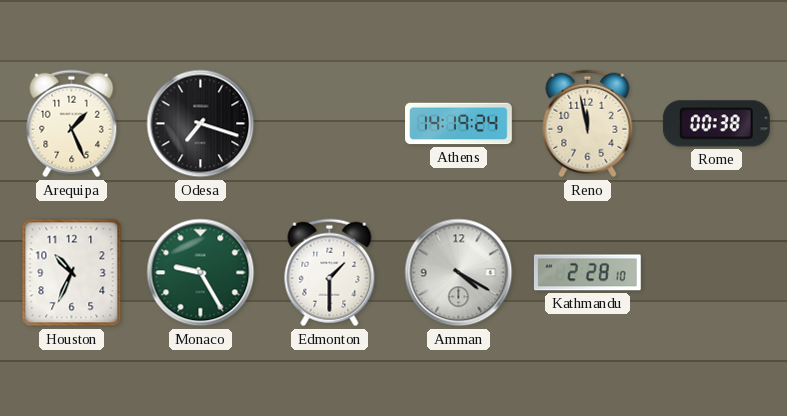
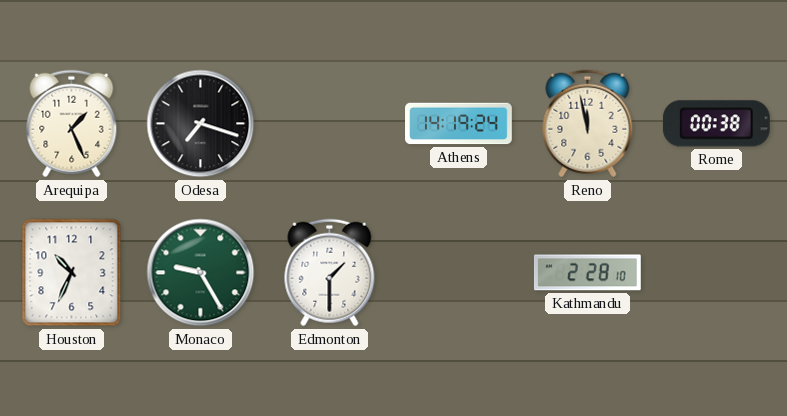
Amman: 4:20 -> none (459, 273)
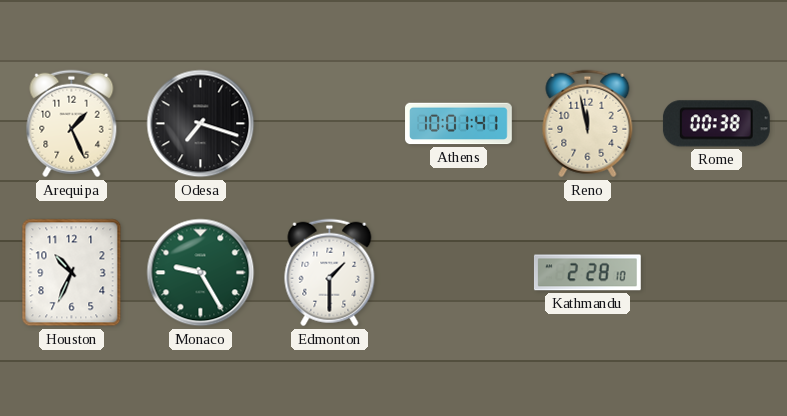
Athens: 14:19 -> 10:01 (459, 124)
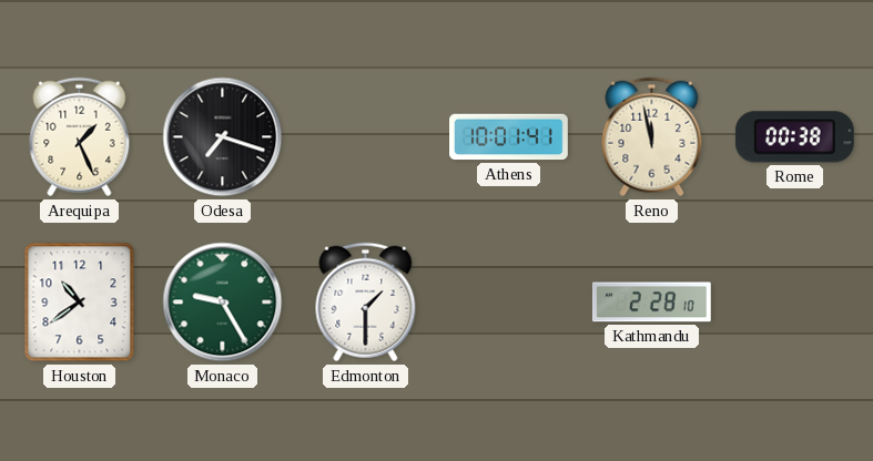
Houston: 10:34 -> 10:39 (80, 303)
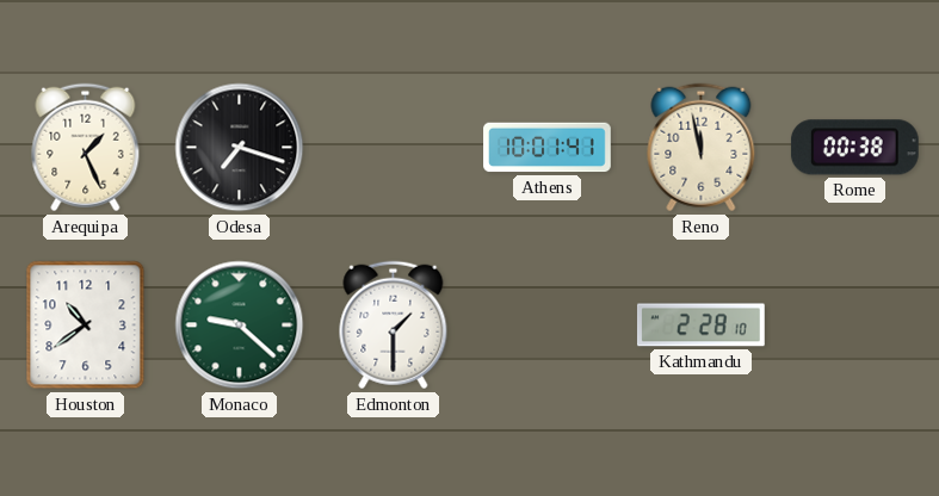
Monaco: 9:25 -> 9:22 (240, 325)
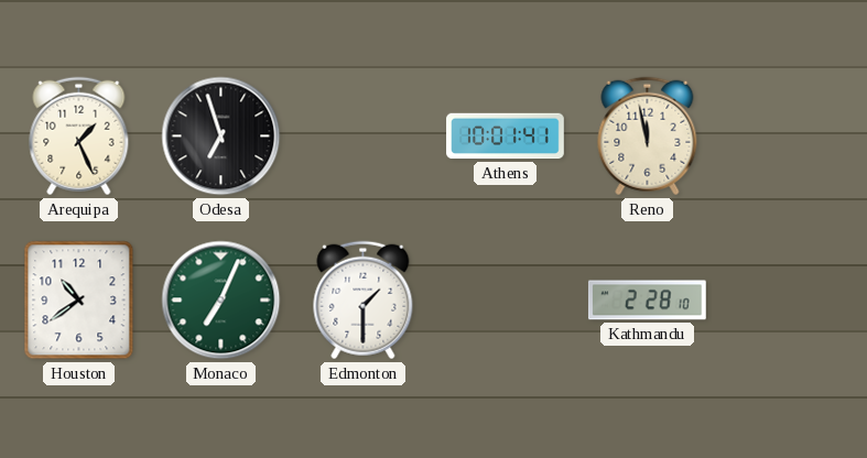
Odesa: 7:18 -> 6:57 (221, 137)
Rome: 00:38 -> none (854, 148)
Monaco: 9:22 -> 7:04 (221, 301)
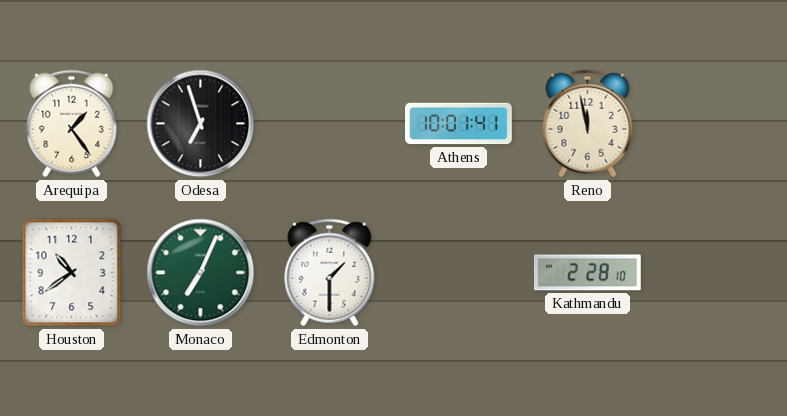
Arequipa: 1:26 -> 1:24 (72, 124)
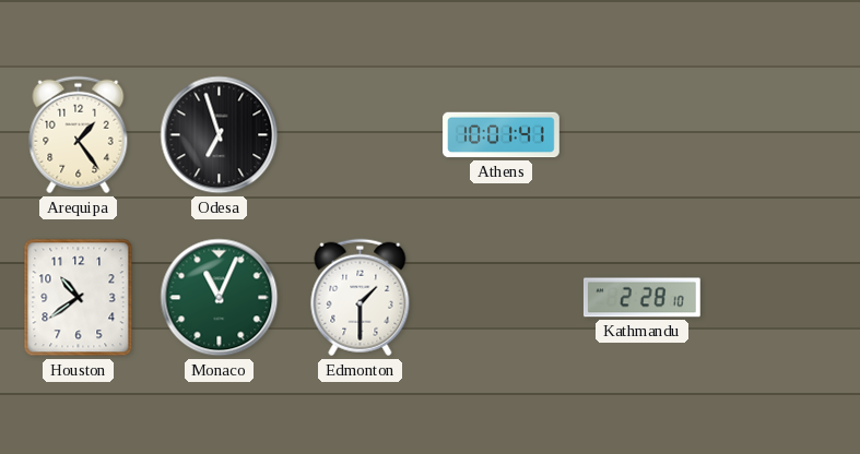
Reno: 11:58 -> none (588, 124)
Monaco: 7:04 -> 11:04 (220, 298)
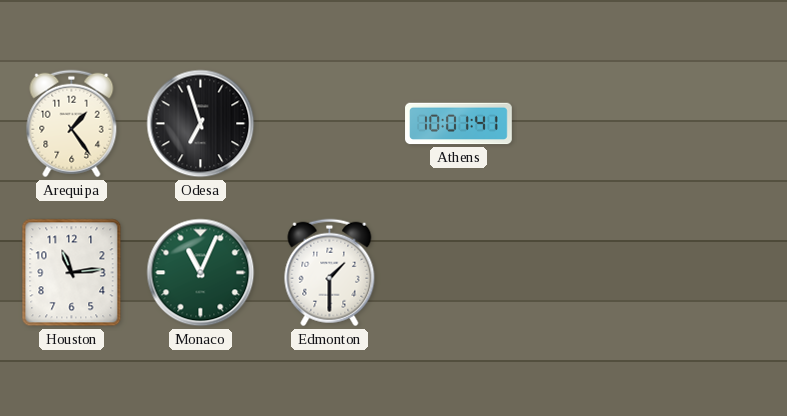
Houston: 10:39 -> 11:14 (72, 273)
Kathmandu: 2:28 -> none (641, 298)
